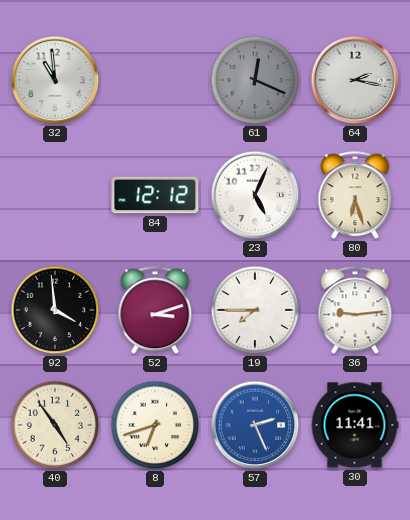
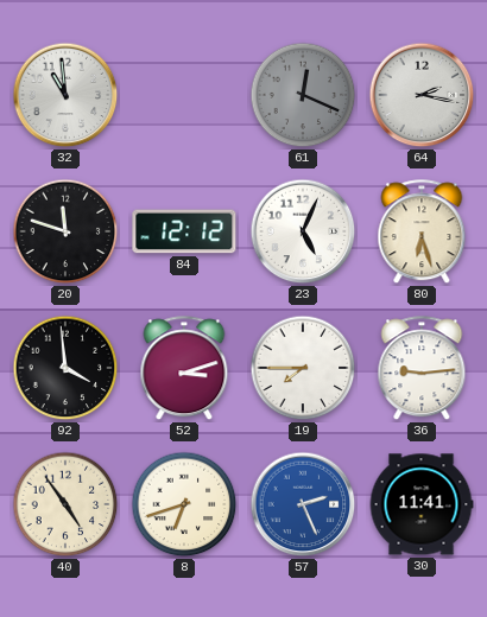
20: none -> 11:48 (65, 231)
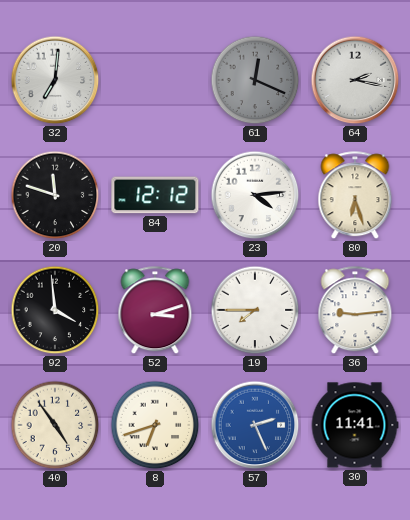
32: 10:59 -> 7:01 (55, 80)
23: 5:04 -> 4:14 (255, 195)
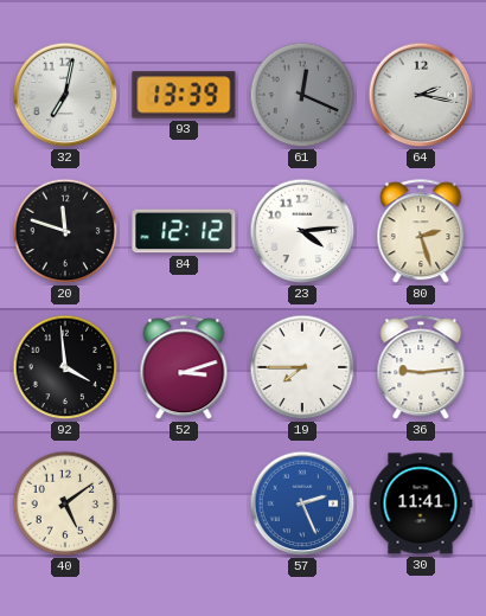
32: 7:01 -> 7:02 (65, 95)
93: none -> 13:39 (184, 95)
80: 6:27 -> 2:27 (421, 232)
40: 4:54 -> 5:09 (65, 503)
8: 6:42 -> none (155, 425)
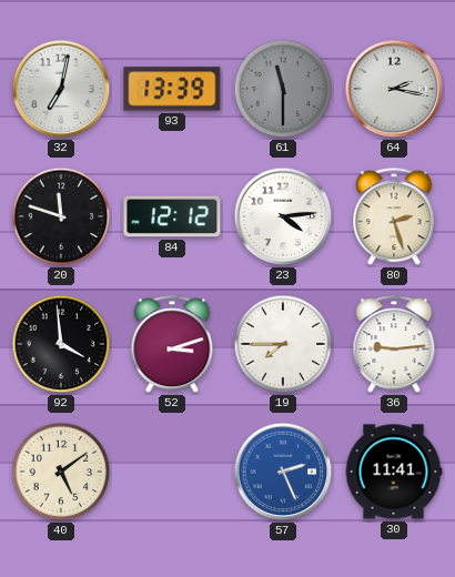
61: 12:19 -> 11:30 (283, 89)
